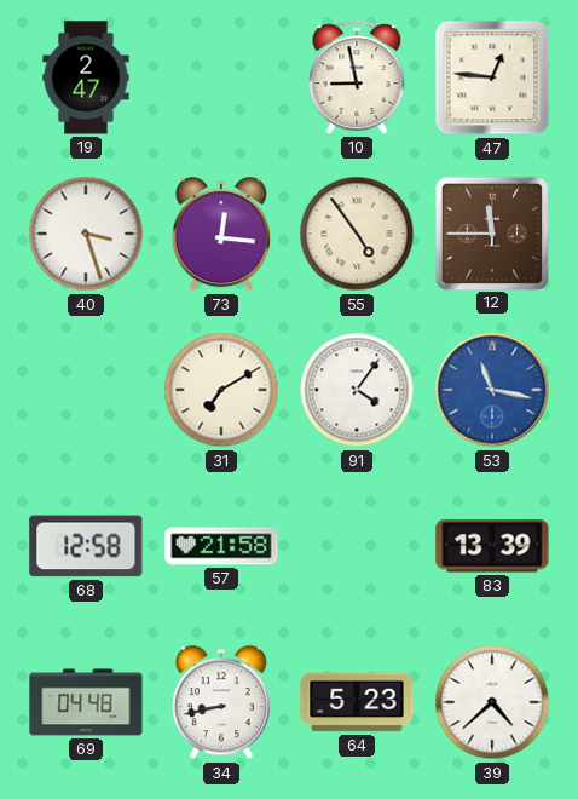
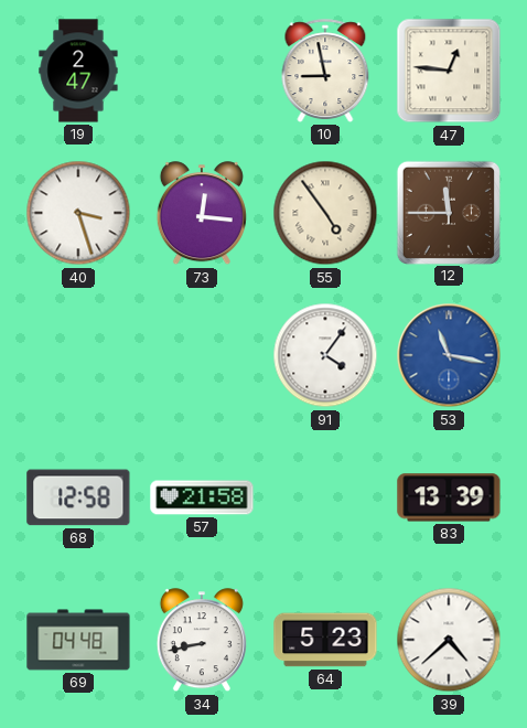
31: 7:10 -> none (221, 390)
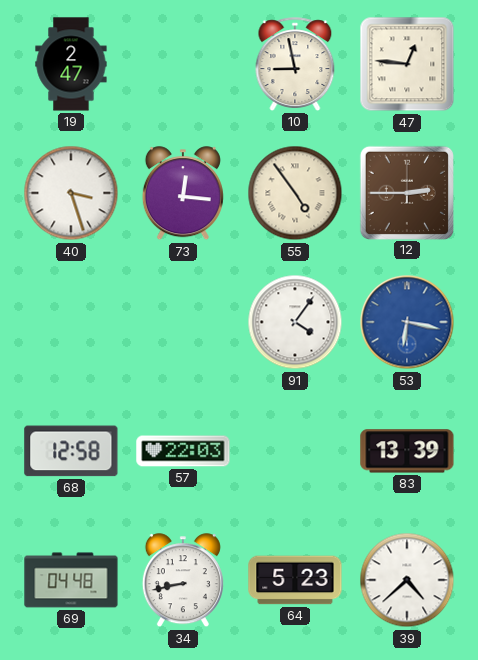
12: 11:45 -> 2:45 (406, 192)
53: 11:17 -> 6:17 (407, 322)
57: 21:58 -> 22:03 (183, 451)
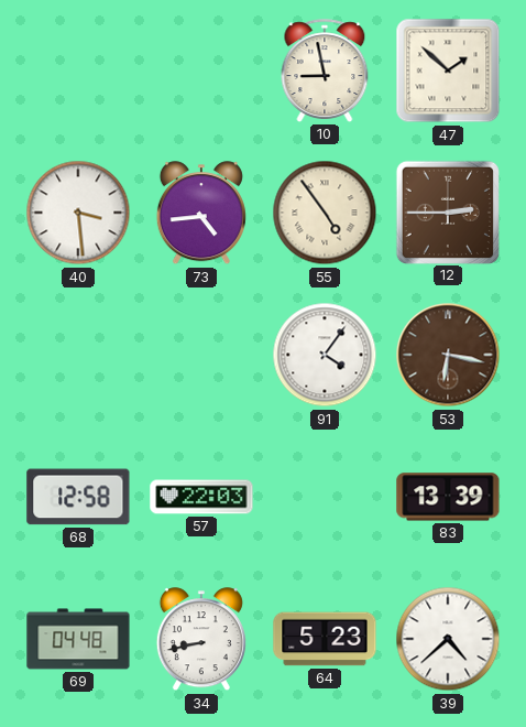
19: 2:47 -> none (71, 64)
47: 12:46 -> 1:52 (448, 70)
40: 3:27 -> 3:29 (78, 213)
73: 12:16 -> 4:44 (201, 214)
53 dial: blue -> brown (448, 355)
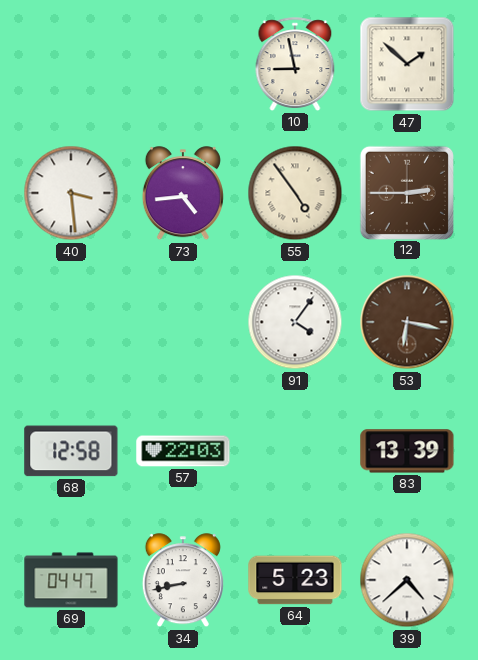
69: 04:48 -> 04:47 (71, 580)
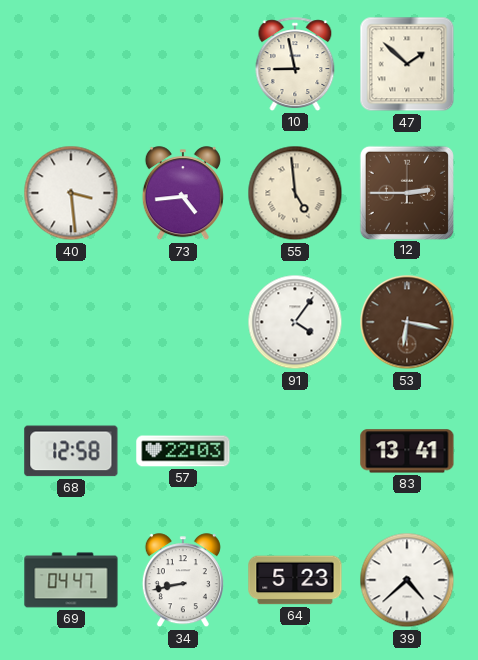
55: 4:54 -> 4:59 (295, 193)
83: 13:39 -> 13:41 (407, 451)
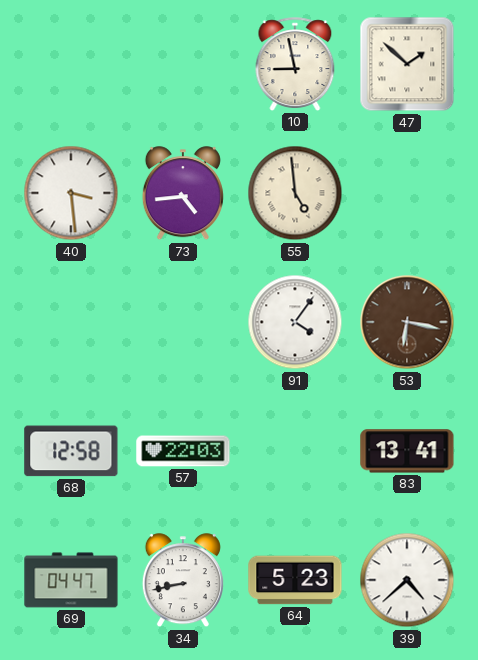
12: 2:45 -> none (406, 192)
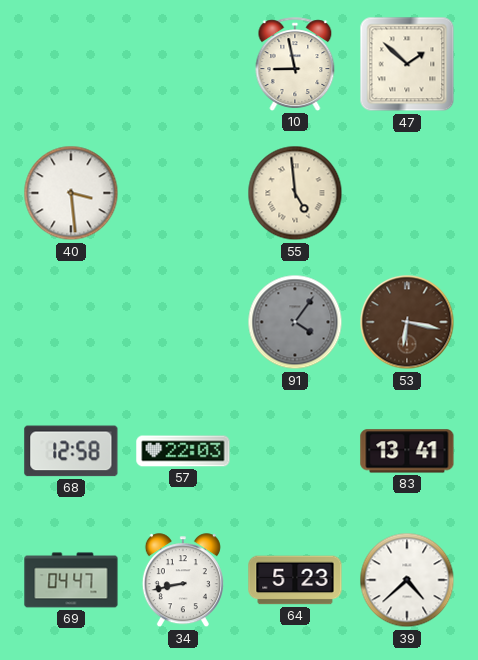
73: 4:44 -> none (183, 194)
91 dial: white -> grey (295, 322)
